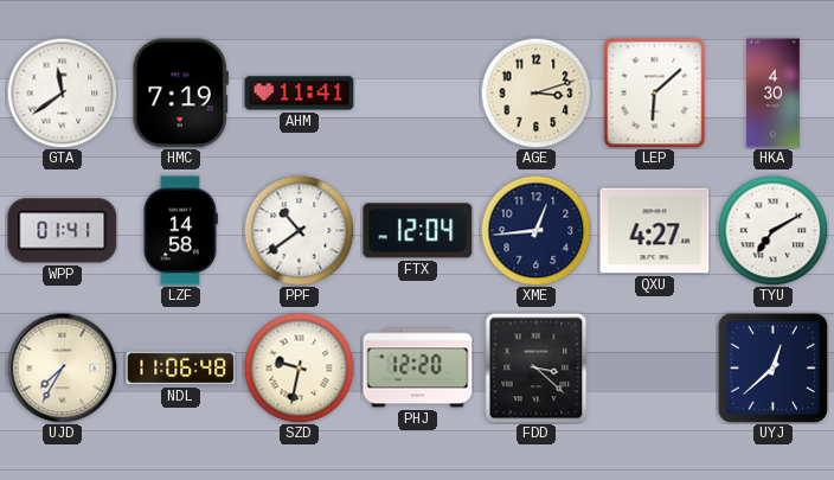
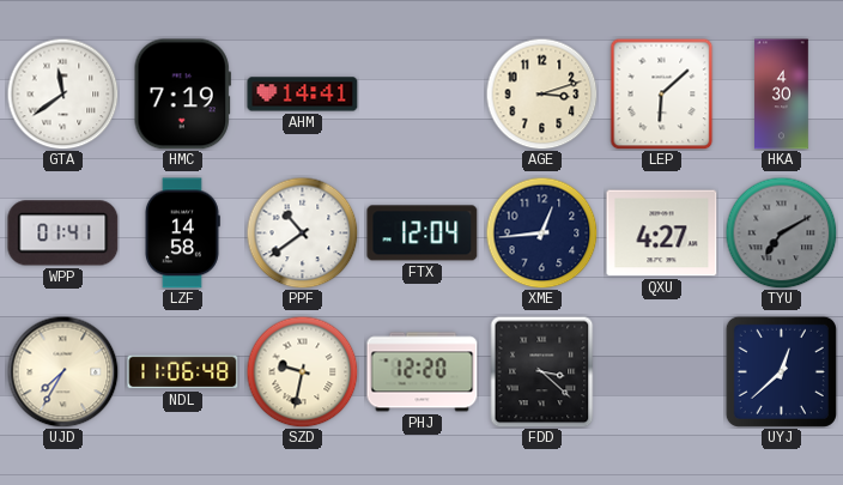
AHM: 11:41 -> 14:41 (303, 95)
TYU dial: white -> grey (781, 232)
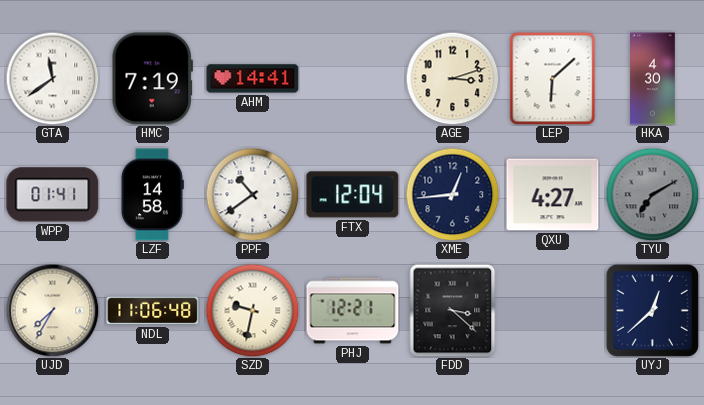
PHJ: 12:20 -> 12:21 (353, 311)
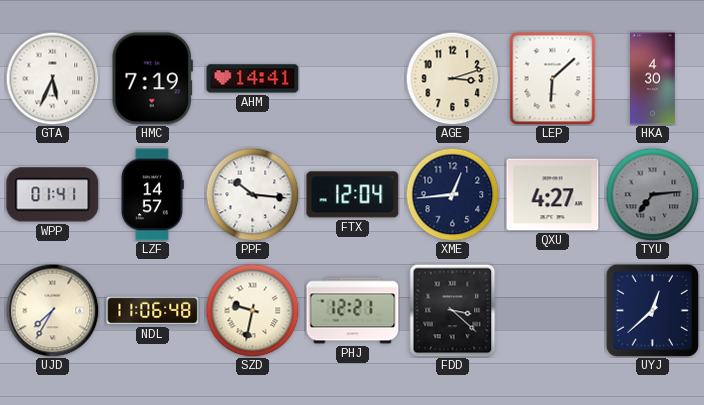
GTA: 11:39 -> 5:34 (52, 78)
LZF: 14:58 -> 14:57 (152, 195)
PPF: 10:39 -> 10:16 (252, 194)
TYU: 7:10 -> 7:14 (652, 194)
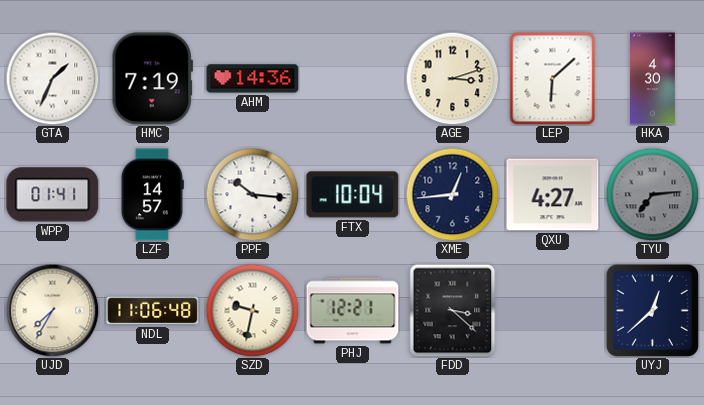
GTA: 5:34 -> 1:34 (52, 78)
AHM: 14:41 -> 14:36 (253, 79)
FTX: 12:04 -> 10:04 (353, 195)
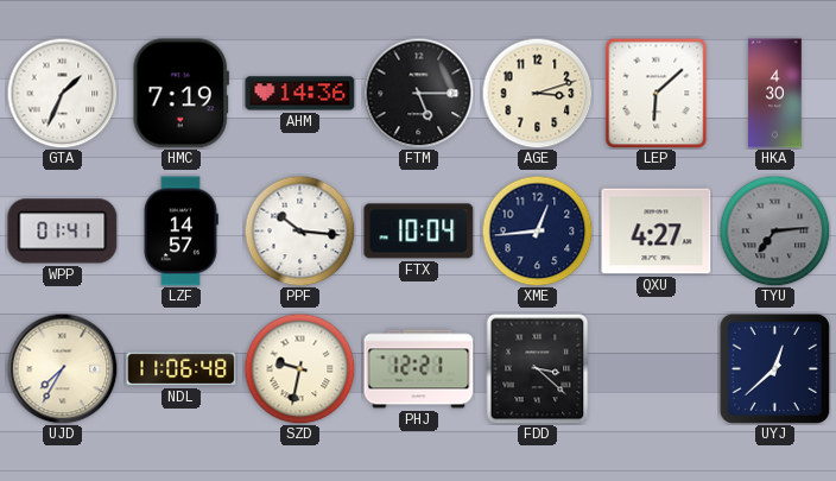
FTM: none -> 5:15 (418, 93)
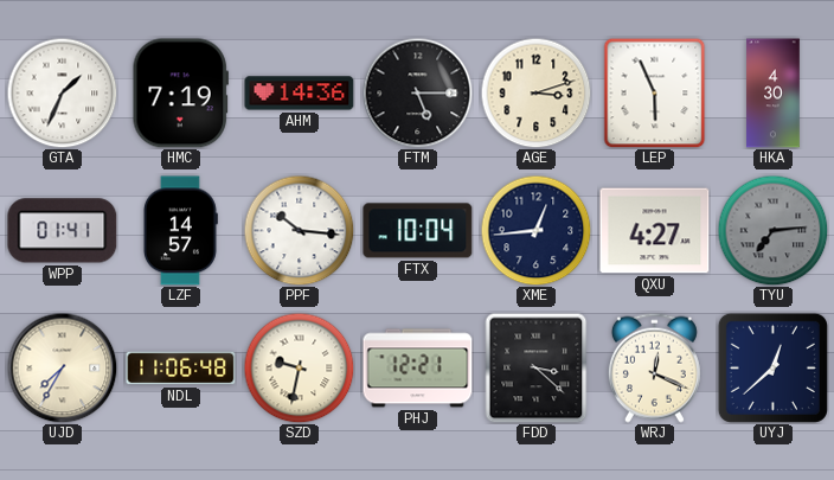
LEP: 6:08 -> 5:56 (655, 92)
WRJ: none -> 12:19 (654, 367)
